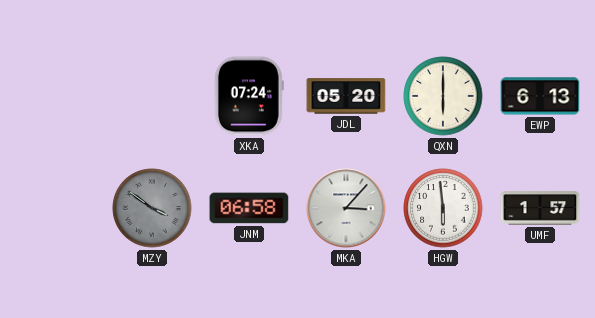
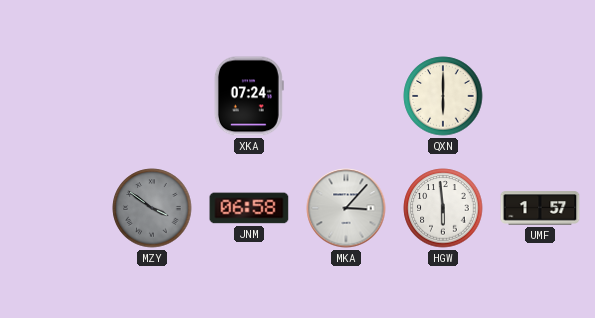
JDL: 05:20 -> none (346, 96)
EWP: 6:13 -> none (540, 96)
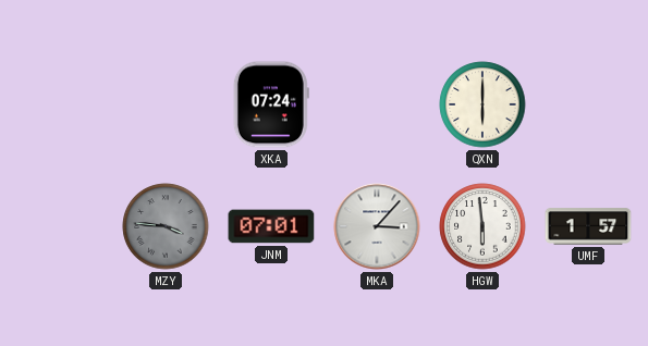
MZY: 3:51 -> 3:46 (166, 226)
JNM: 06:58 -> 07:01 (271, 226)
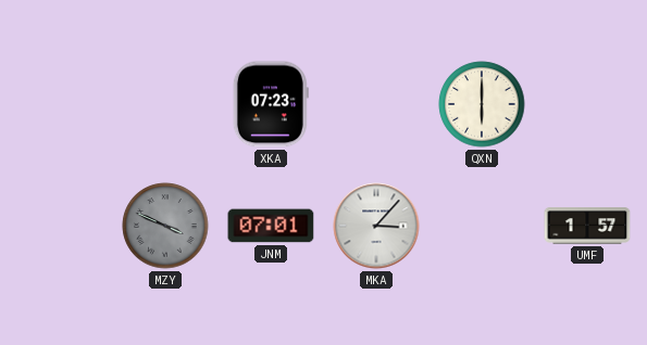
XKA: 07:24 -> 07:23 (271, 104)
MZY: 3:46 -> 3:49 (165, 226)
HGW: 5:59 -> none (482, 226)
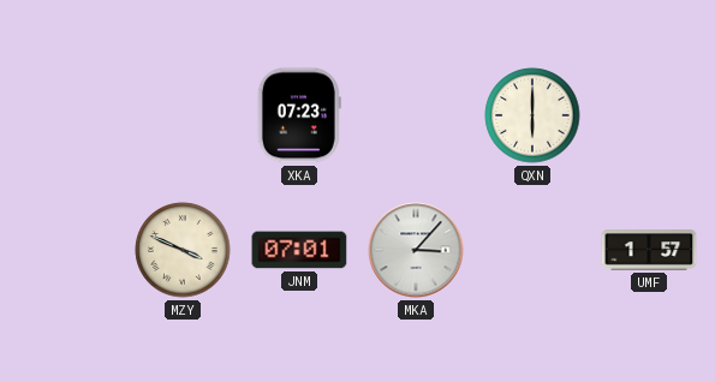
MZY dial: grey -> cream (183, 250)
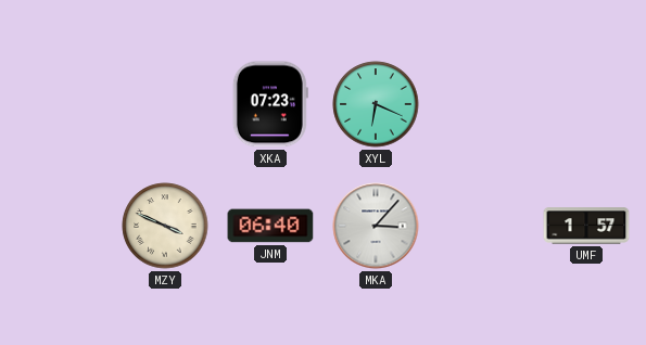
XYL: none -> 6:19 (376, 104)
QXN: 6:00 -> none (532, 115)
JNM: 07:01 -> 06:40 (270, 226)
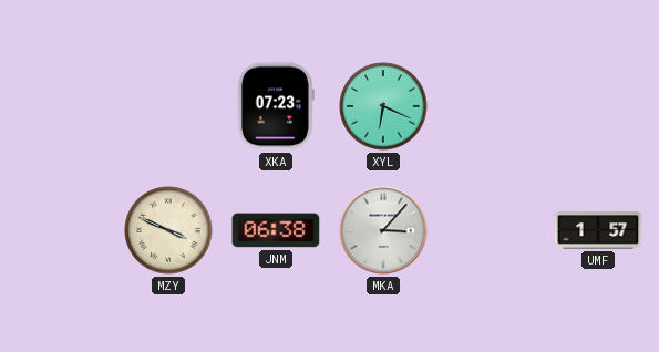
JNM: 06:40 -> 06:38 (276, 230)
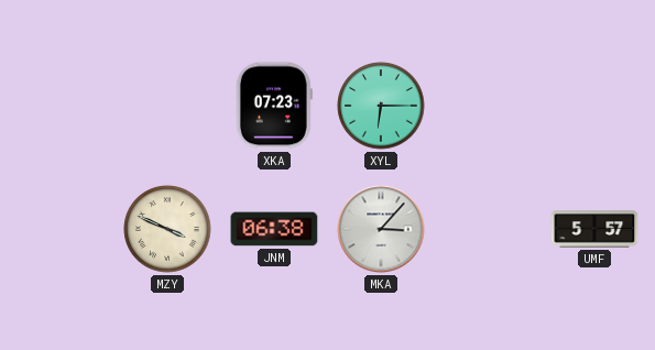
XYL: 6:19 -> 6:15 (381, 106)
UMF: 1:57 -> 5:57 (594, 229)
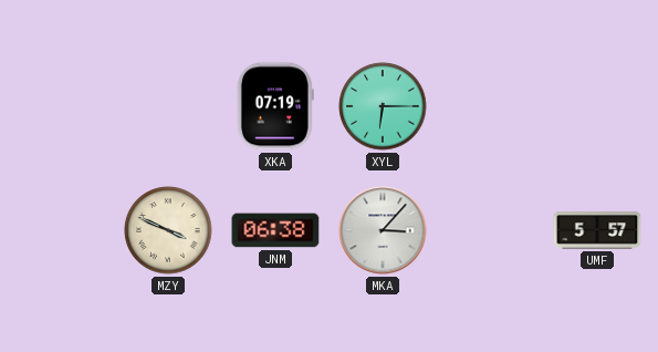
XKA: 07:23 -> 07:19 (275, 106)
